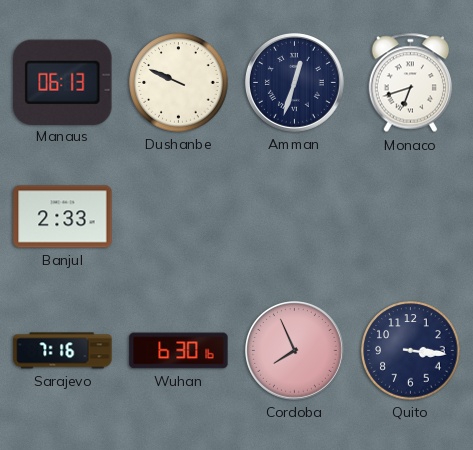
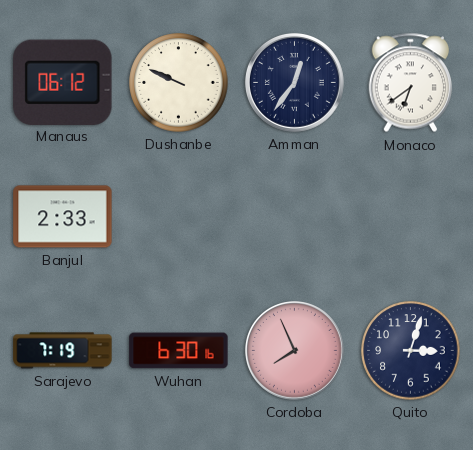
Manaus: 06:13 -> 06:12 (63, 82)
Amman: 12:33 -> 12:36 (294, 82)
Monaco: 6:42 -> 6:39 (411, 83)
Sarajevo: 7:16 -> 7:19 (63, 351)
Quito: 3:16 -> 3:03 (411, 351)
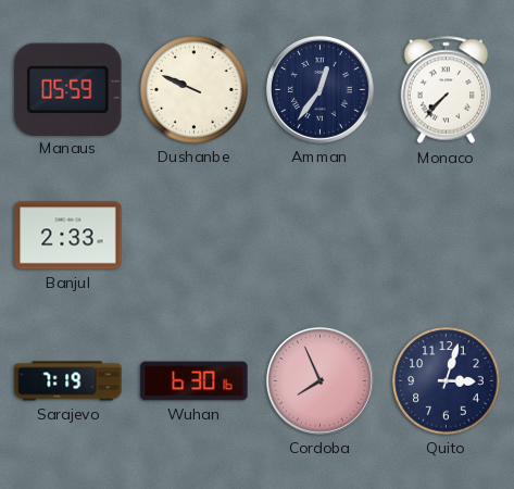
Manaus: 06:12 -> 05:59 (68, 89)
Monaco: 6:39 -> 7:37 (447, 90)
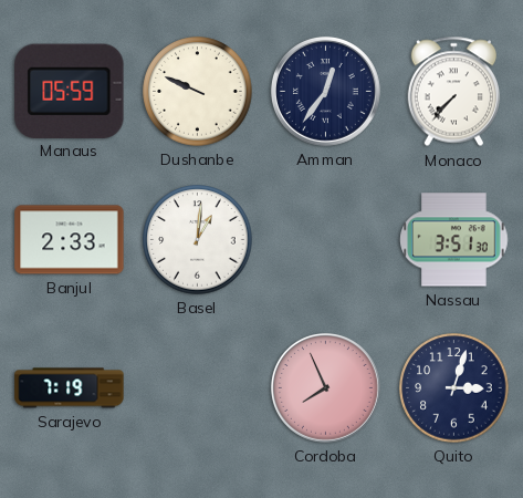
Basel: none -> 1:01 (198, 240)
Nassau: none -> 3:51 (454, 240)
Wuhan: 6:30 -> none (195, 381)
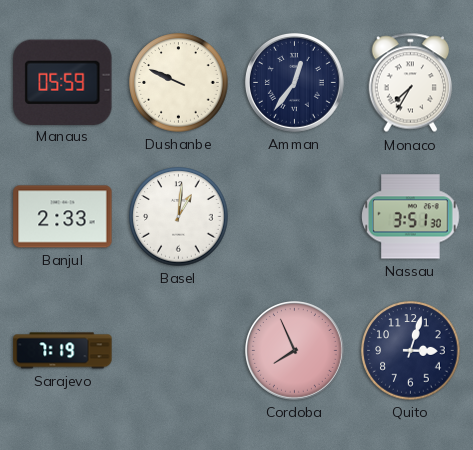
Monaco: 7:37 -> 7:35 (411, 83)
